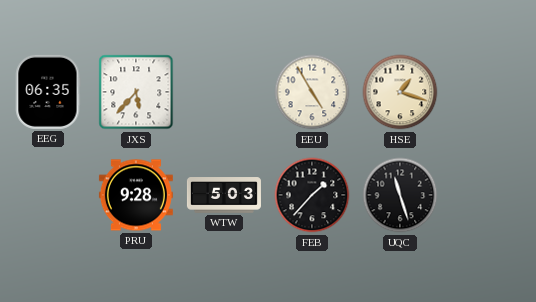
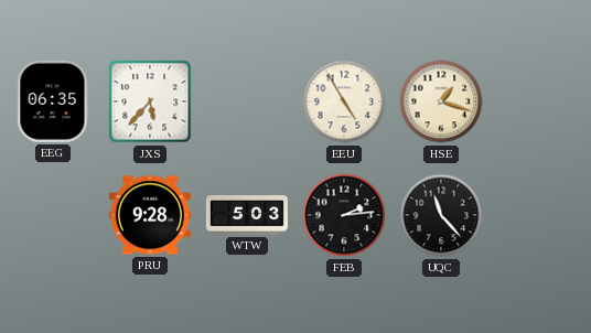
FEB: 1:37 -> 2:14 (344, 215)
UQC: 11:27 -> 11:23 (441, 215)
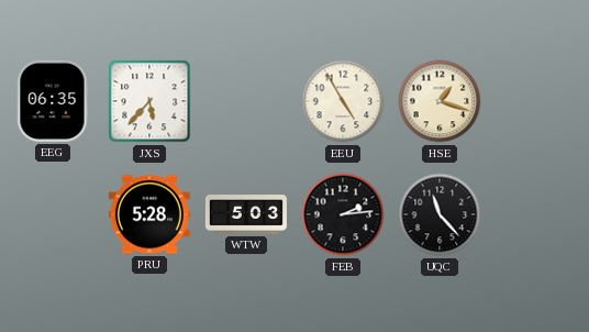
PRU: 9:28 -> 5:28 (149, 214)
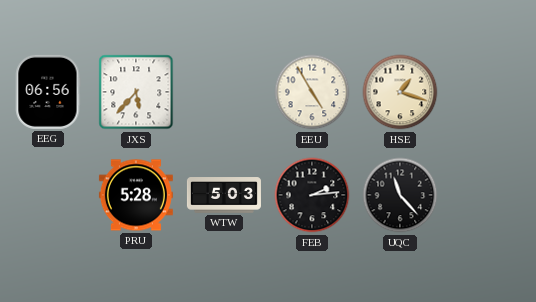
EEG: 06:35 -> 06:56 (48, 92)
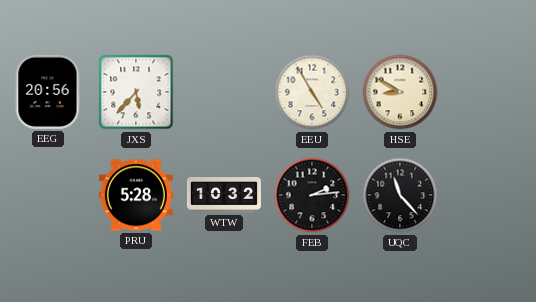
EEG: 06:56 -> 20:56 (48, 92)
HSE: 1:18 -> 8:50 (400, 92)
WTW: 5:03 -> 10:32 (224, 195)
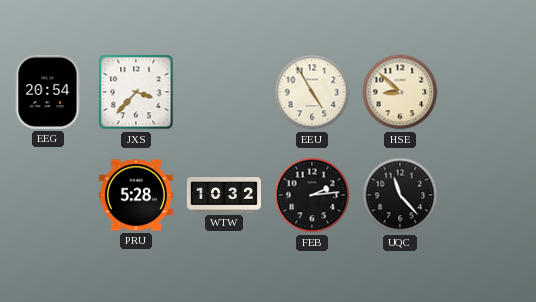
EEG: 20:56 -> 20:54 (48, 92)
JXS: 5:37 -> 3:37 (136, 92)
HSE: 8:50 -> 8:52 (400, 92)
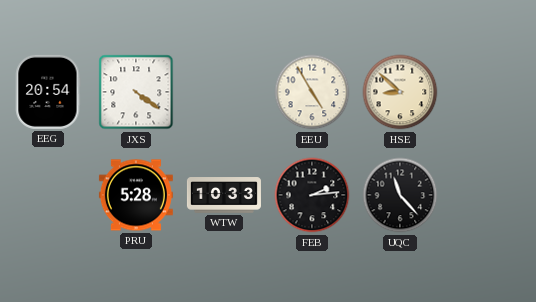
JXS: 3:37 -> 4:21 (136, 92)
WTW: 10:32 -> 10:33 (224, 195)
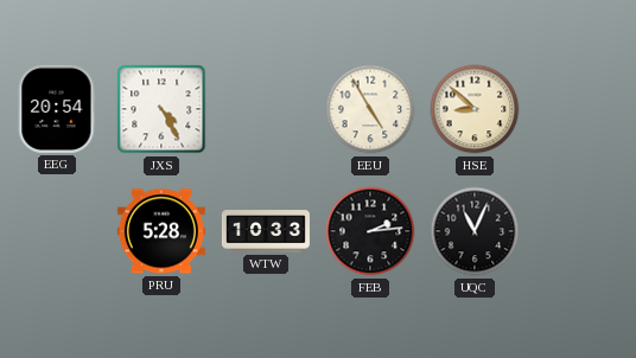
JXS: 4:21 -> 4:25 (161, 109)
UQC: 11:23 -> 11:04 (475, 231)
